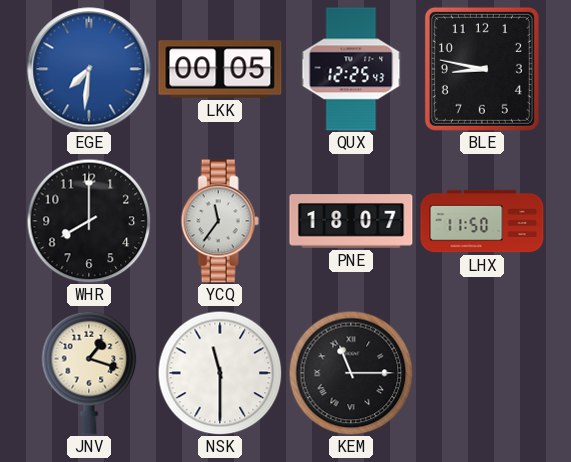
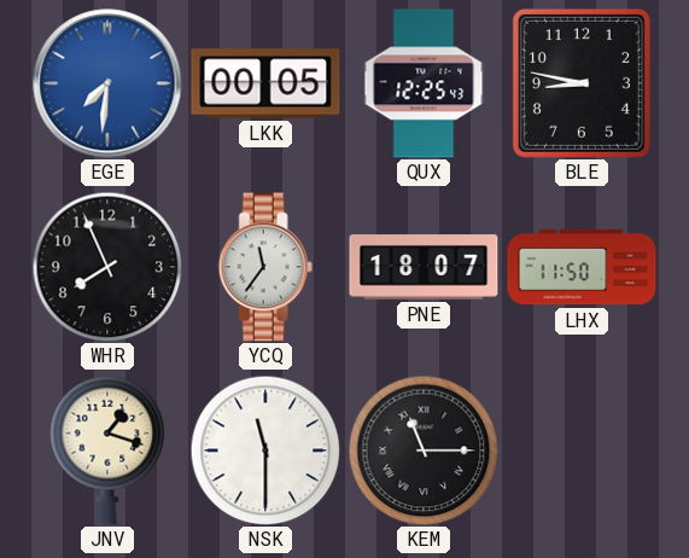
WHR: 8:00 -> 7:56 (107, 267)
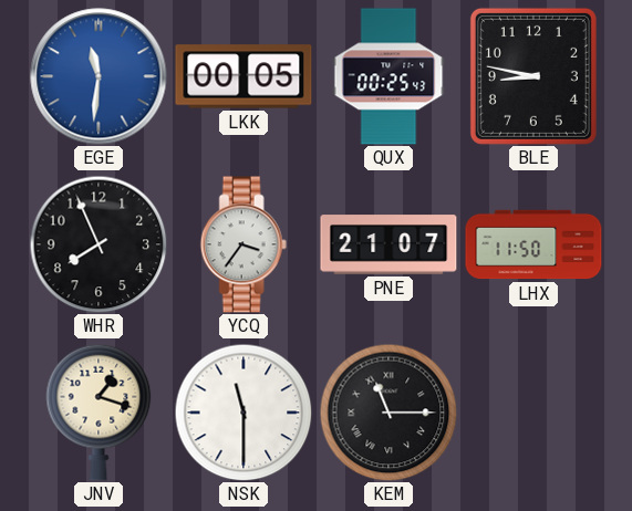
EGE: 7:31 -> 11:31 (99, 76)
QUX: 12:25 -> 00:25 (388, 76)
YCQ: 11:36 -> 3:36 (244, 244)
PNE: 18:07 -> 21:07 (388, 244)
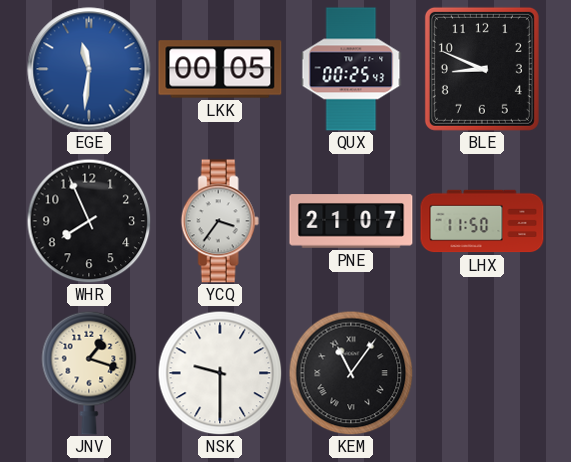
BLE: 8:47 -> 8:49 (482, 69)
NSK: 11:30 -> 9:30 (220, 373)
KEM: 11:15 -> 11:06 (351, 373)
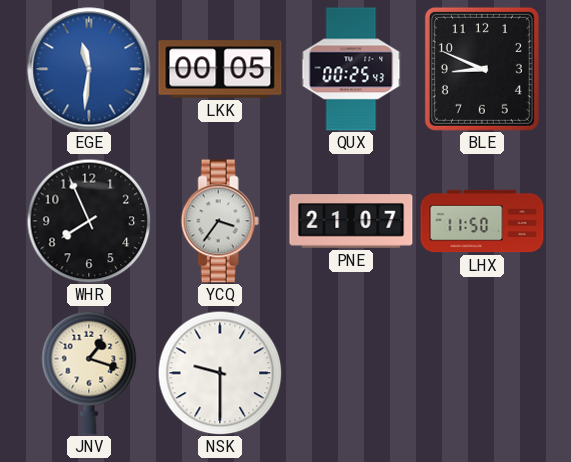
KEM: 11:06 -> none (351, 373)
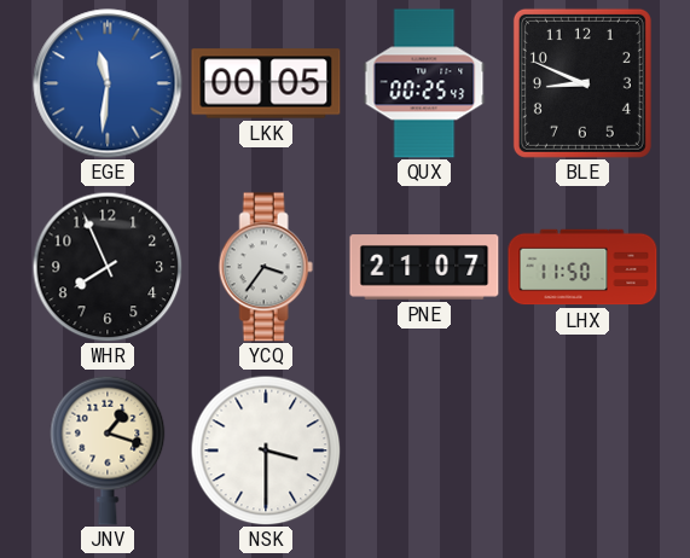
NSK: 9:30 -> 3:30 (266, 451)
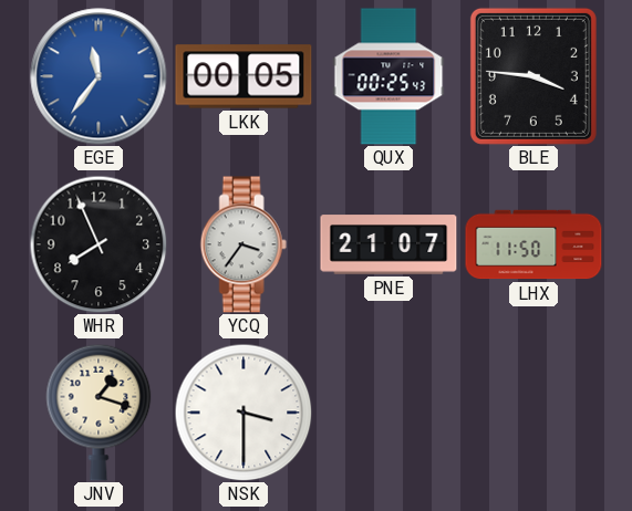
EGE: 11:31 -> 11:36 (99, 76)
BLE: 8:49 -> 3:46 (533, 76)
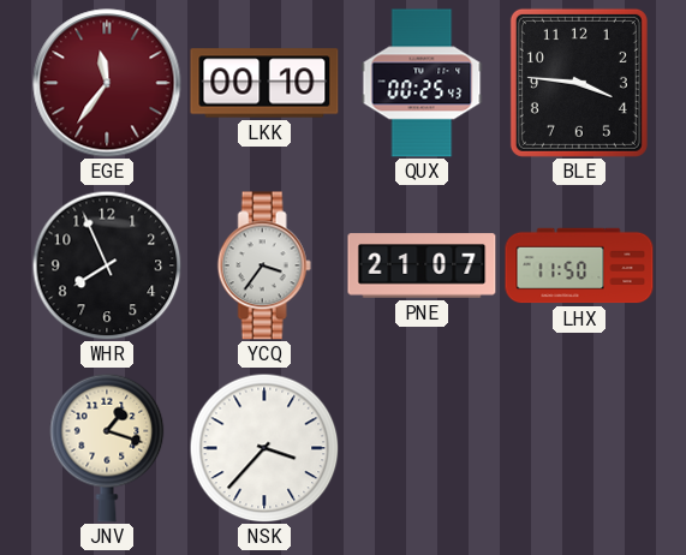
EGE dial: blue -> burgundy (107, 83)
LKK: 00:05 -> 00:10 (264, 83)
NSK: 3:30 -> 3:37 (264, 448)
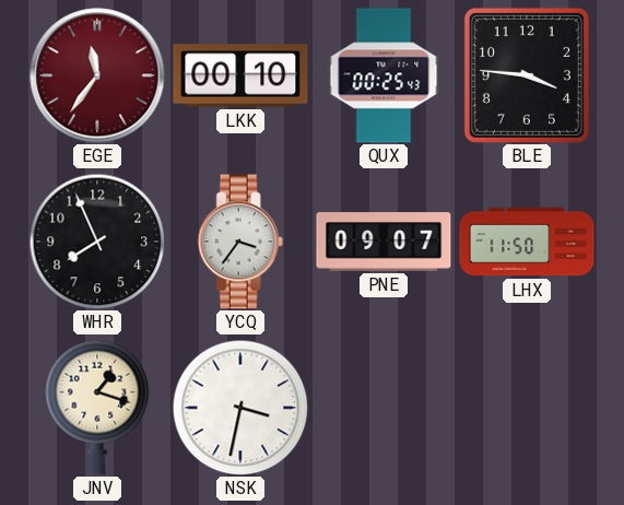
PNE: 21:07 -> 09:07 (384, 242)
NSK: 3:37 -> 3:32 (240, 408)
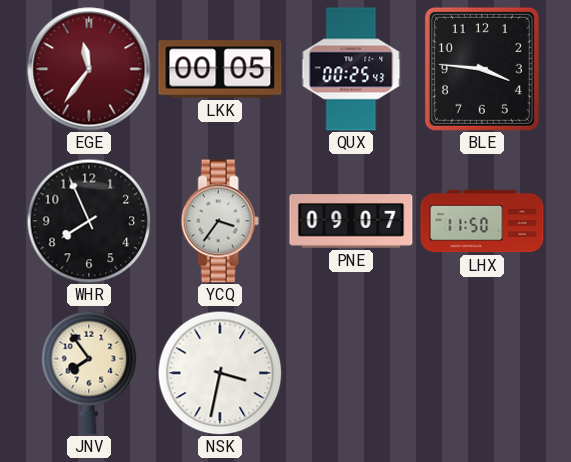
LKK: 00:10 -> 00:05 (220, 69)
JNV: 1:18 -> 7:54 (89, 373)
